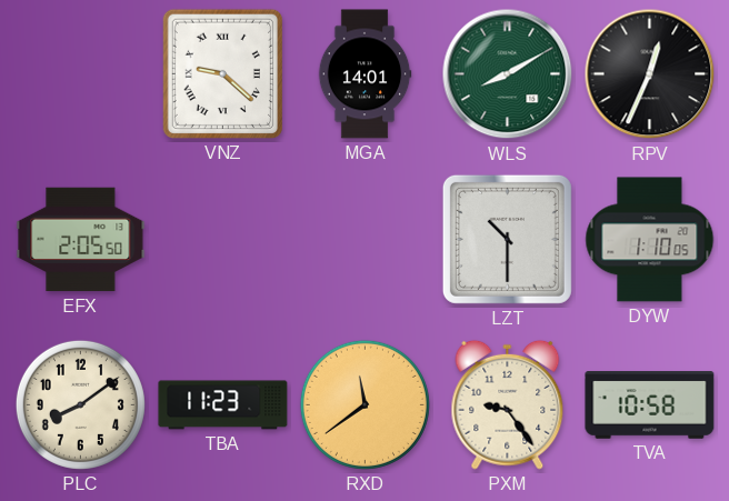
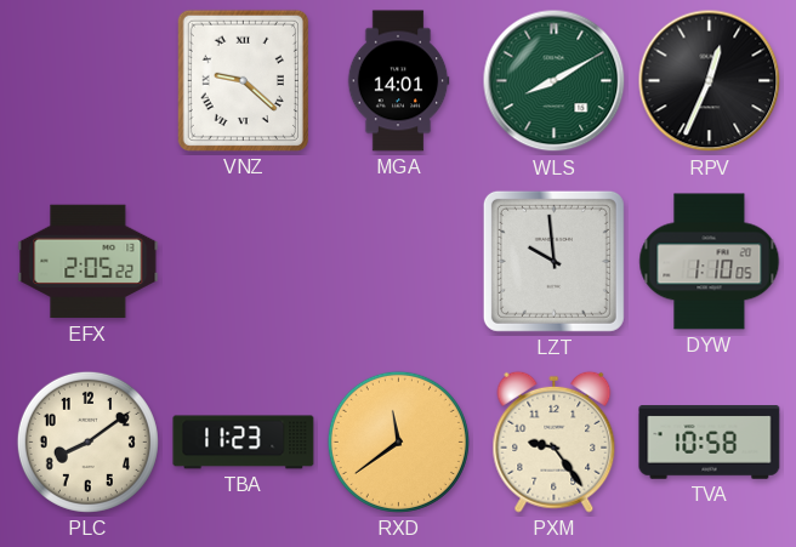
EFX: 2:05:50 -> 2:05:22 (89, 262)
LZT: 10:30 -> 9:59 (553, 261)
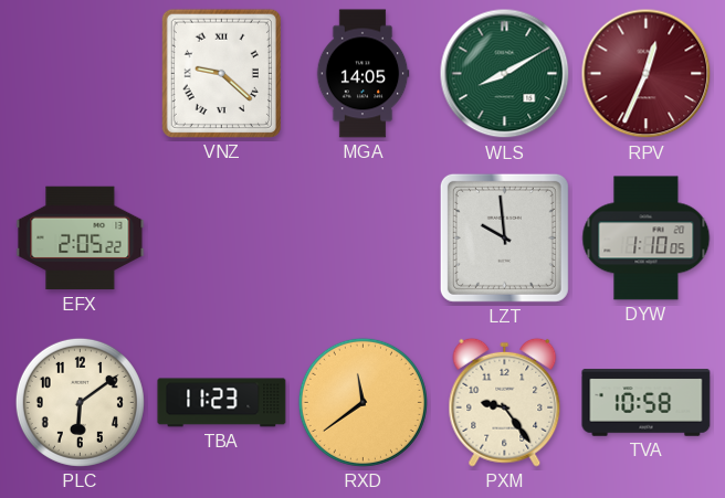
MGA: 14:01 -> 14:05 (362, 74)
RPV dial: black -> burgundy (647, 74)
PLC: 8:09 -> 6:09 (80, 402)
